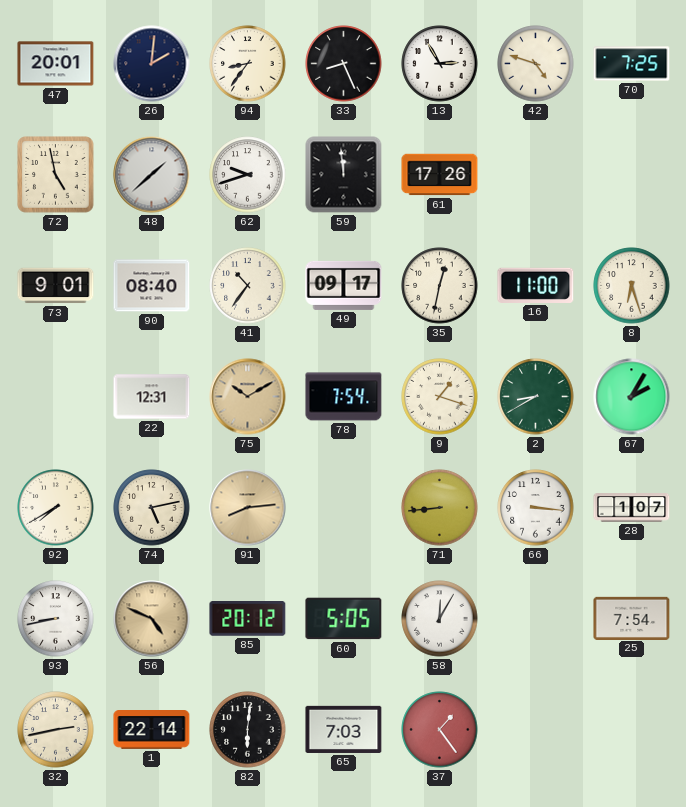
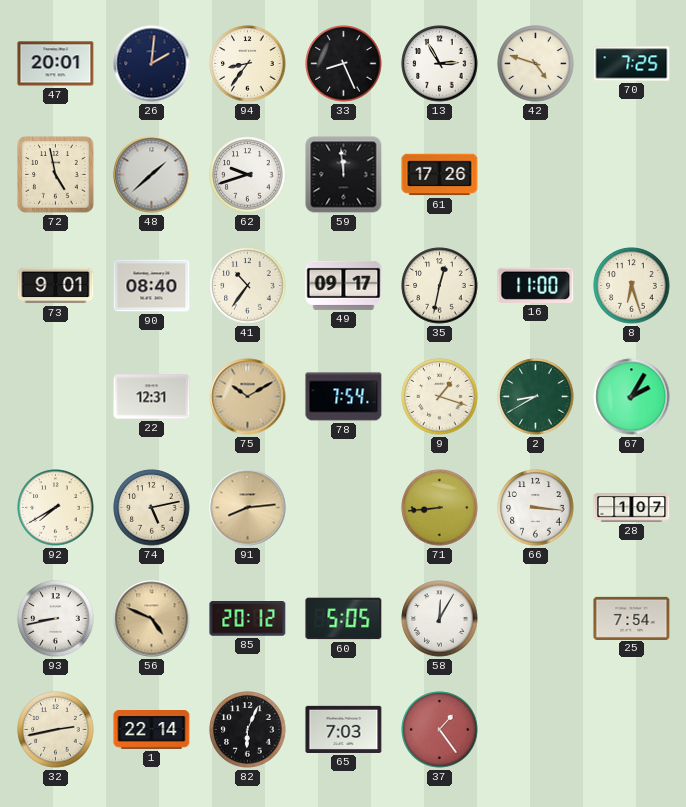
82: 6:01 -> 6:04 (248, 730)
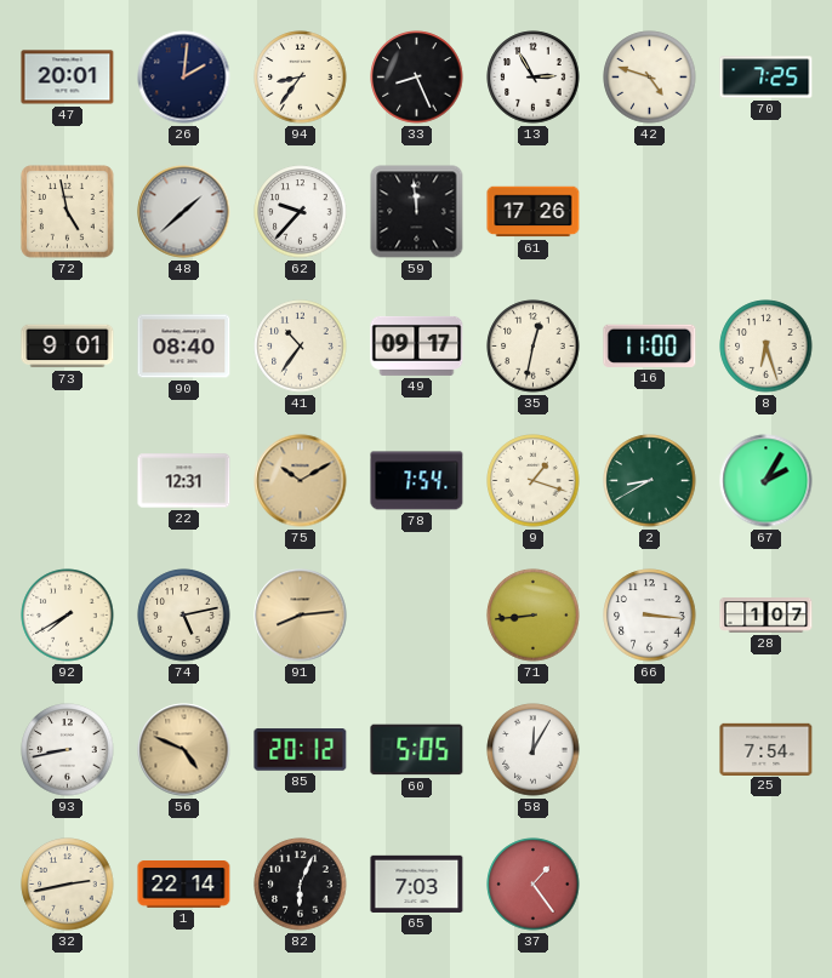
62: 9:42 -> 9:37 (301, 212)
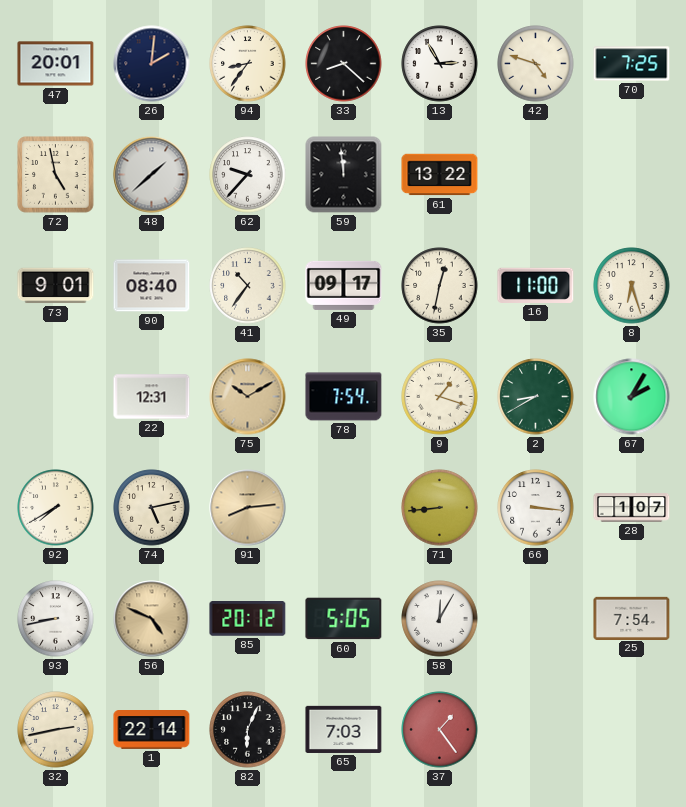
33: 8:26 -> 8:22 (344, 64)
61: 17:26 -> 13:22 (440, 175)
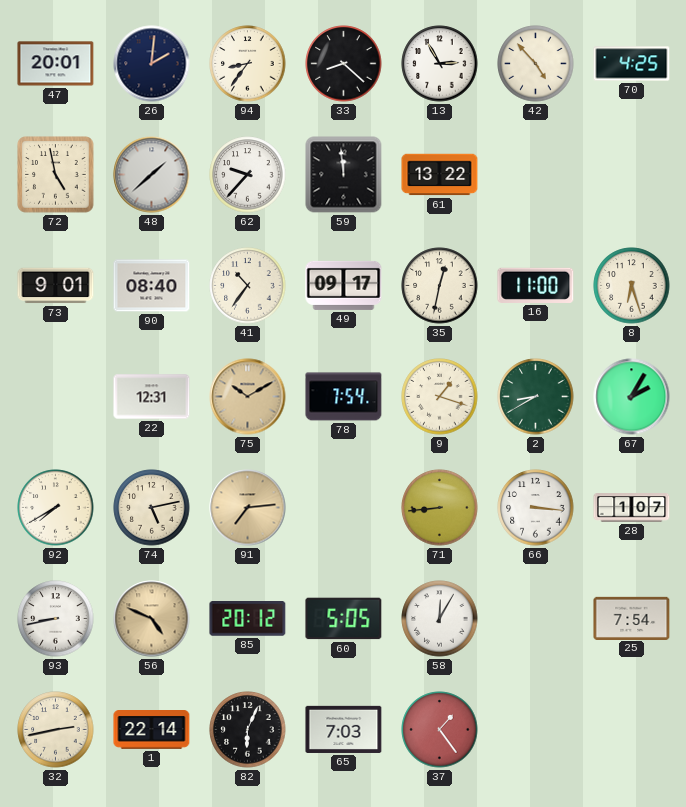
42: 4:48 -> 4:53 (536, 64)
70: 7:25 -> 4:25 (632, 64)
91: 8:14 -> 7:14 (248, 508)
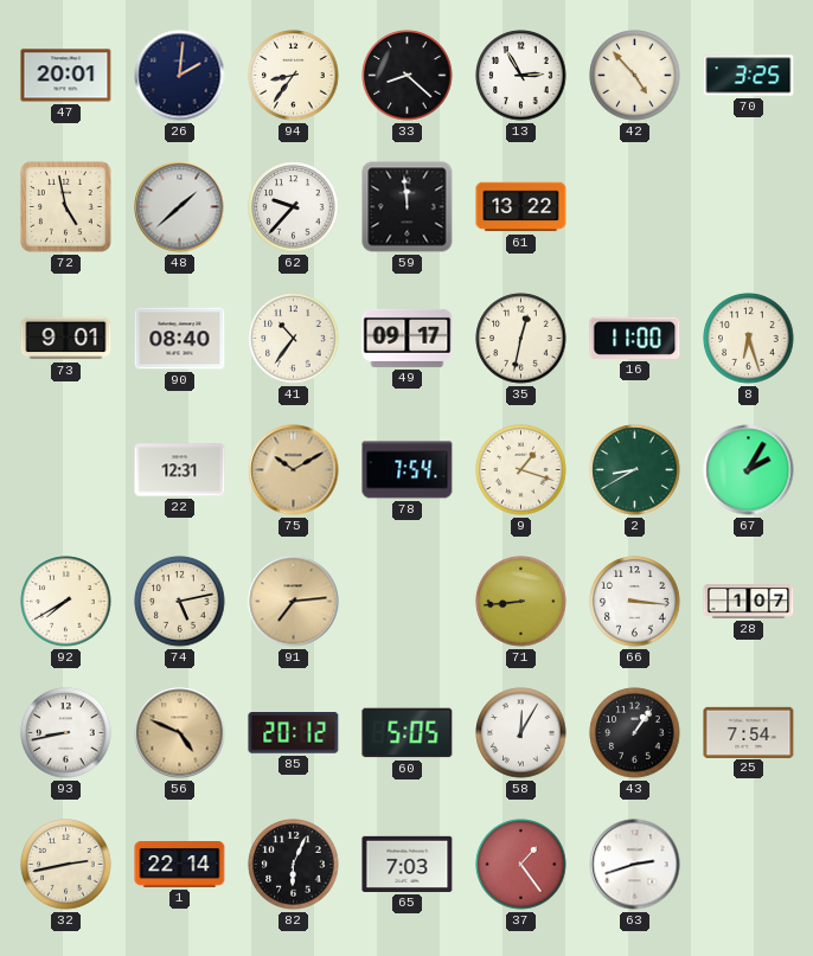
70: 4:25 -> 3:25 (749, 76)
43: none -> 1:06 (635, 733)
63: none -> 2:42 (635, 865)
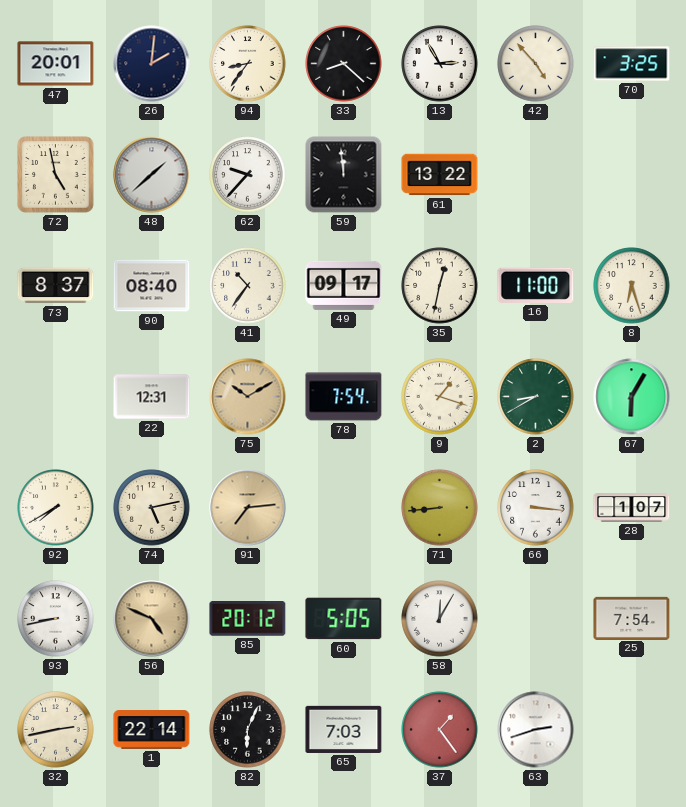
73: 9:01 -> 8:37 (56, 286)
67: 2:05 -> 6:05 (632, 397)
43: 1:06 -> none (635, 733)
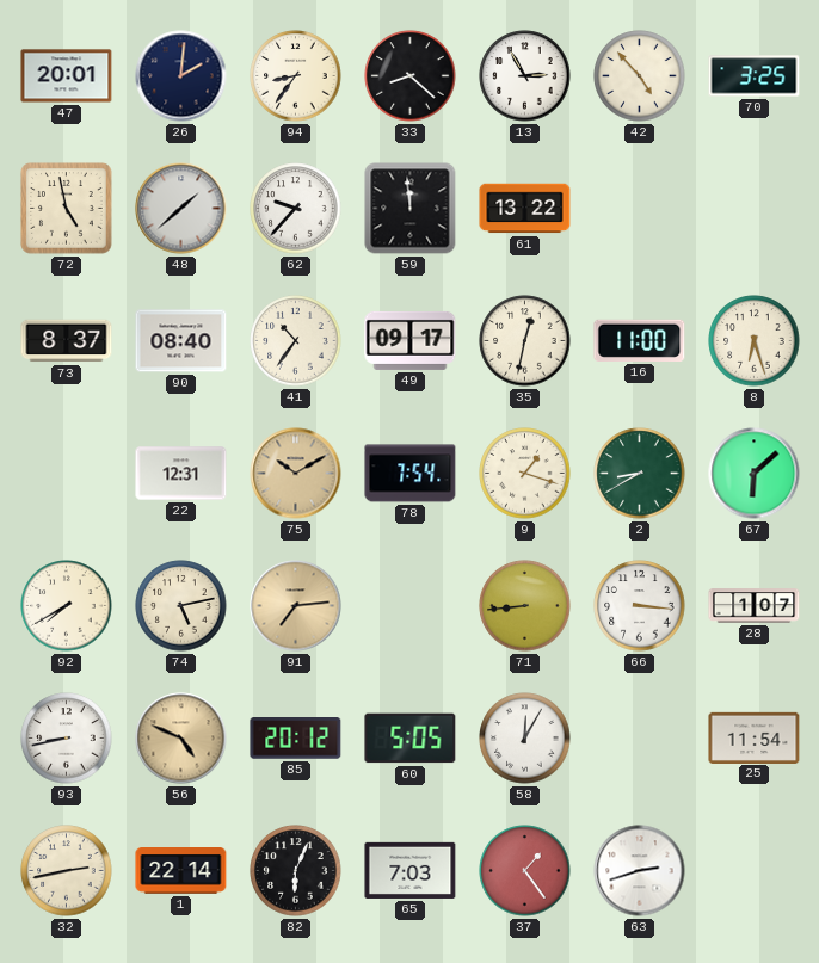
67: 6:05 -> 6:08 (755, 474)
25: 7:54 -> 11:54 (755, 737)
